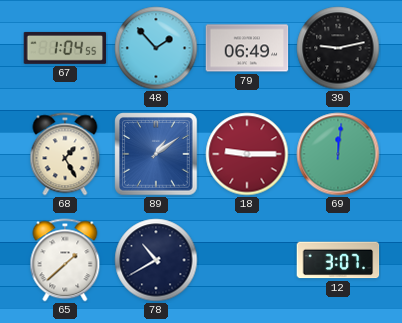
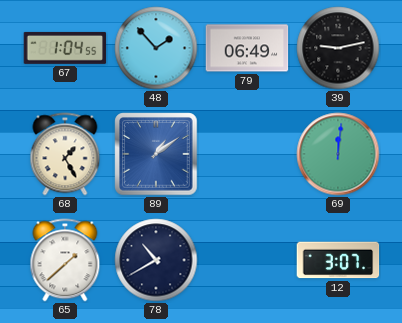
18: 9:15 -> none (247, 154)
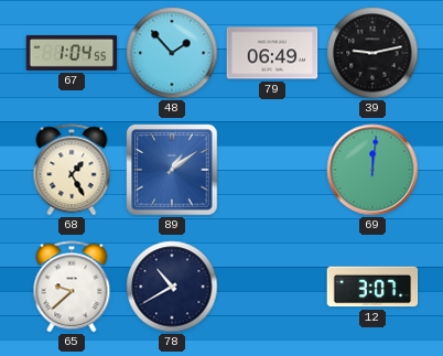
65: 1:38 -> 9:38 (72, 287)
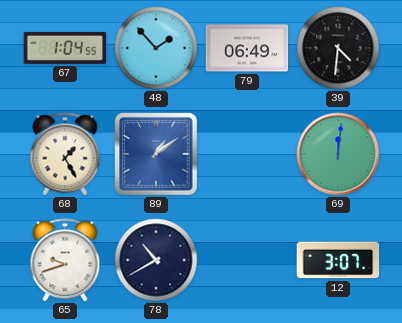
39: 9:13 -> 4:31 (338, 48)
65: 9:38 -> 9:42 (65, 260)
